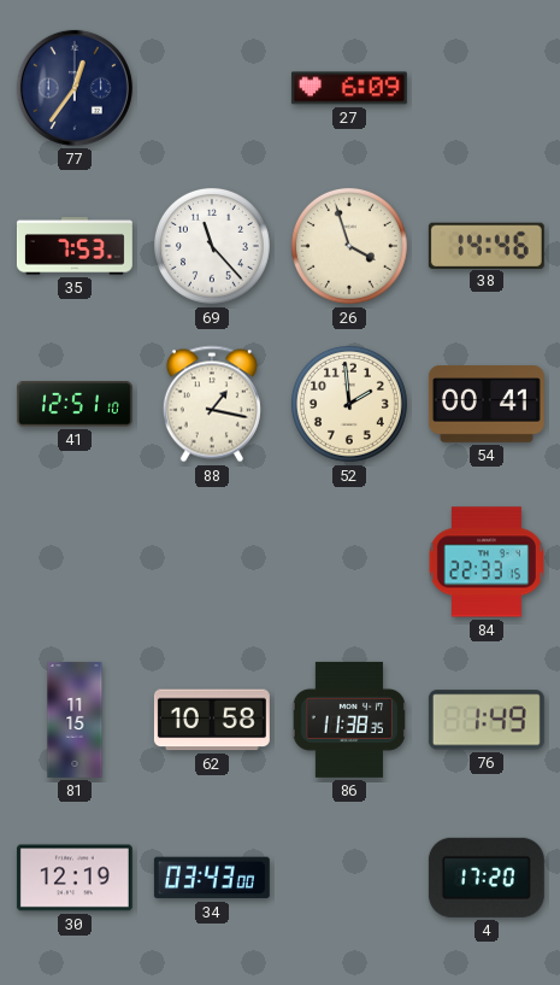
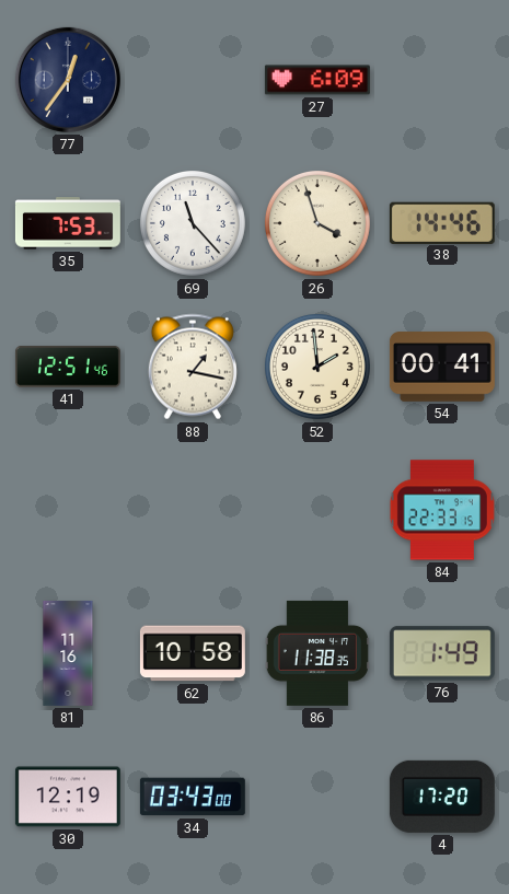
41: 12:51:10 -> 12:51:46 (68, 367)
81: 11:15 -> 11:16 (68, 653)
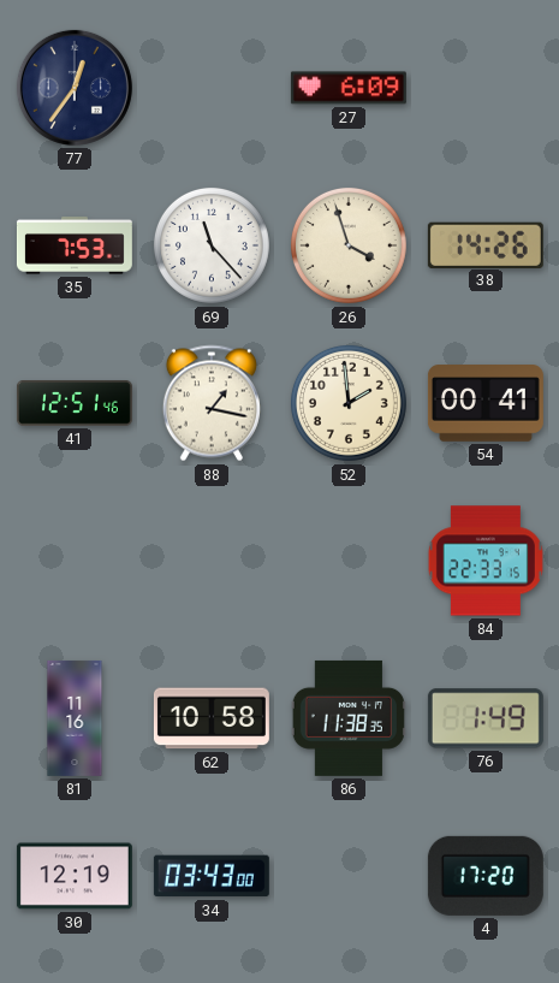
38: 14:46 -> 14:26 (486, 244)
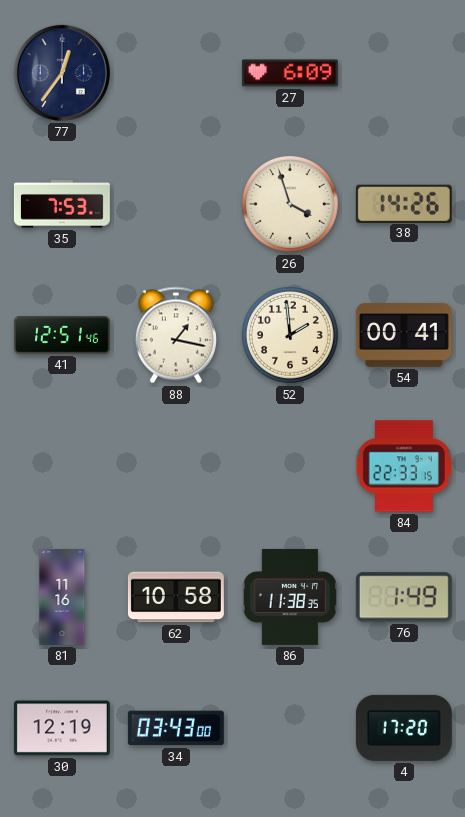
69: 11:23 -> none (212, 245)
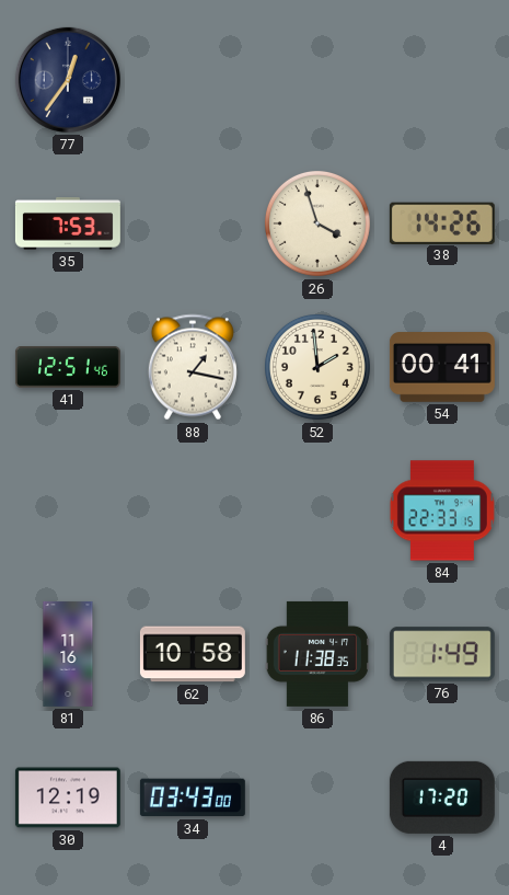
27: 6:09 -> none (290, 73)
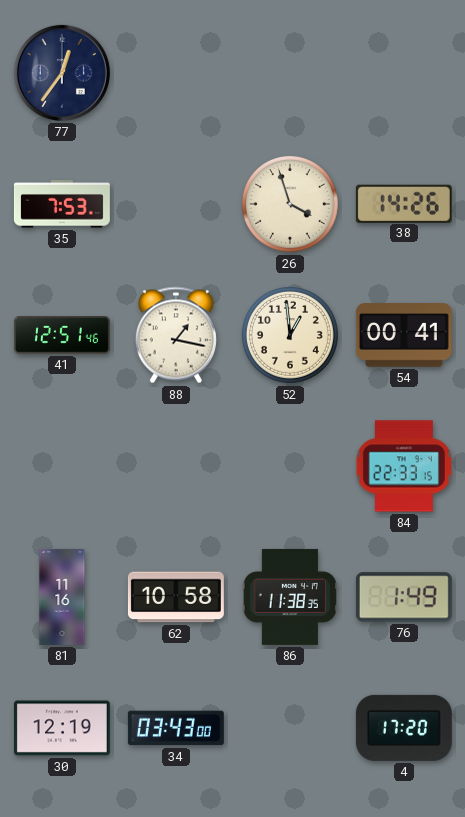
52: 1:59 -> 12:59 (290, 335)
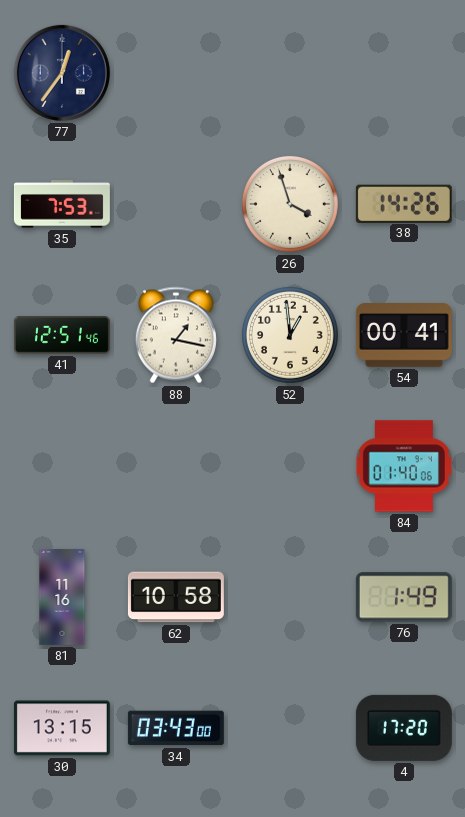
84: 22:33 -> 01:40 (404, 466)
86: 11:38 -> none (290, 597)
30: 12:19 -> 13:15 (62, 728)
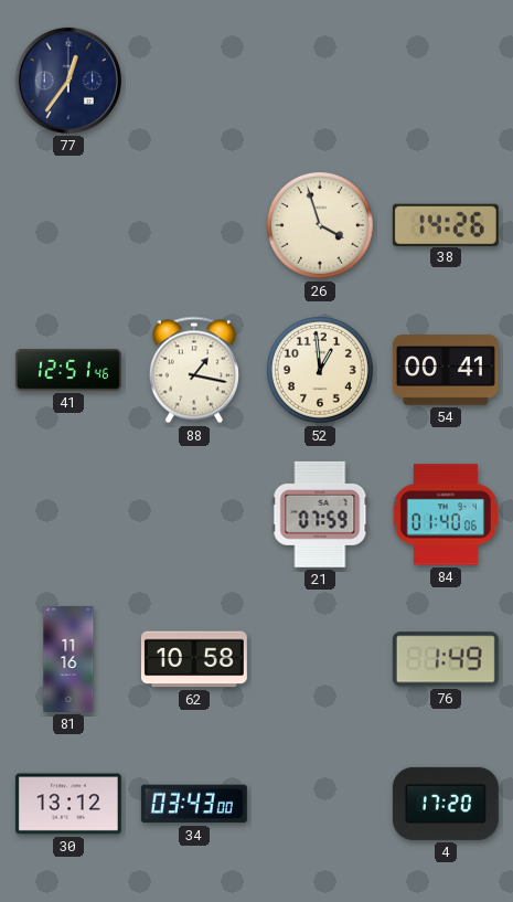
35: 7:53 -> none (62, 204)
21: none -> 07:59 (320, 514)
30: 13:15 -> 13:12 (68, 804)
